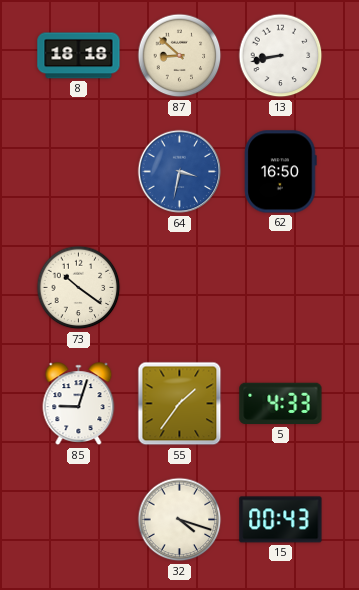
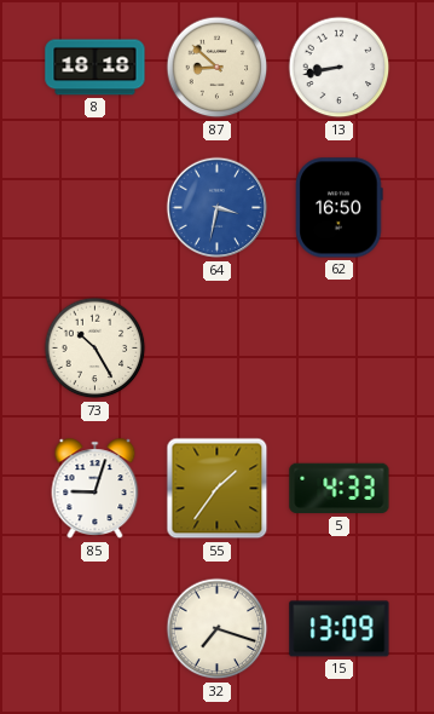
73: 10:21 -> 10:25 (96, 349)
32: 4:18 -> 7:18 (218, 629)
15: 00:43 -> 13:09 (340, 629)
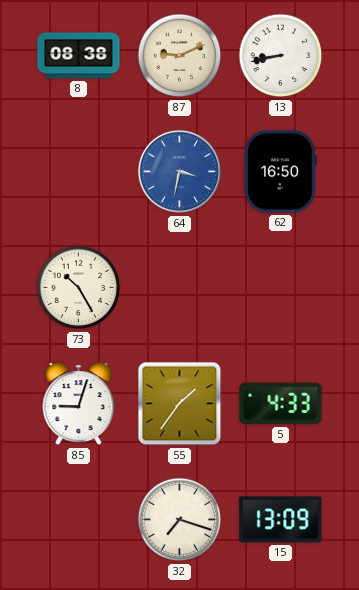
8: 18:18 -> 08:38 (79, 56)
87: 8:52 -> 9:11 (180, 56)
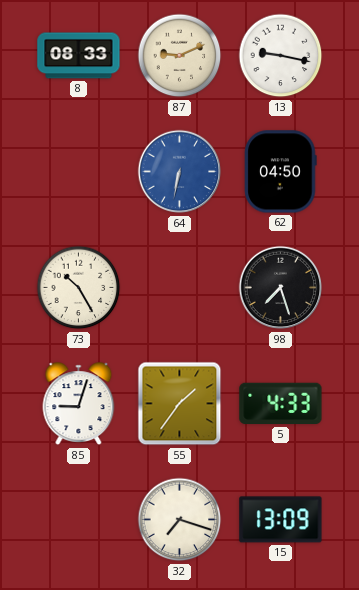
8: 08:38 -> 08:33 (79, 56)
13: 8:43 -> 9:17 (281, 56)
64: 3:32 -> 6:32 (180, 172)
62: 16:50 -> 04:50 (281, 172)
98: none -> 7:27 (281, 288)
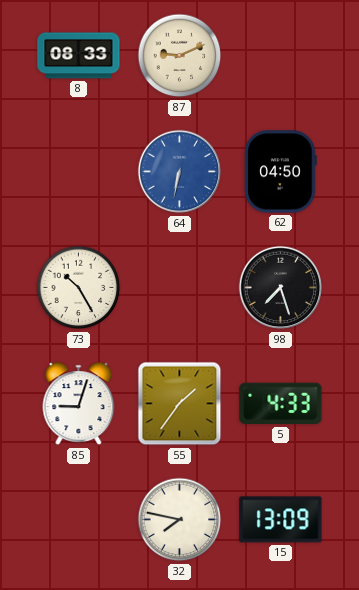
13: 9:17 -> none (281, 56)
32: 7:18 -> 7:47 (180, 520)
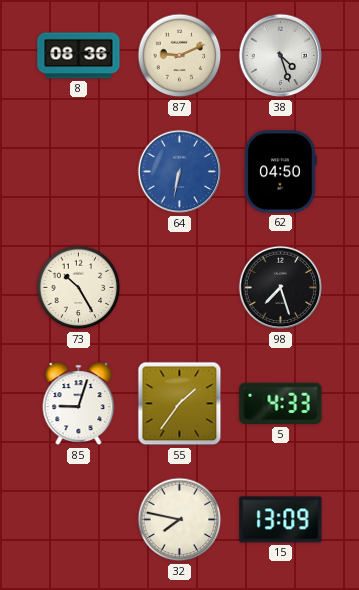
8: 08:33 -> 08:36 (79, 56)
38: none -> 4:27 (281, 56)
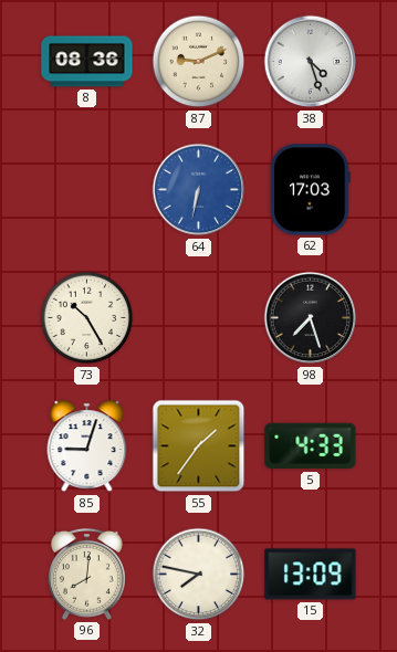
62: 04:50 -> 17:03 (311, 190)
96: none -> 8:01 (86, 574)
